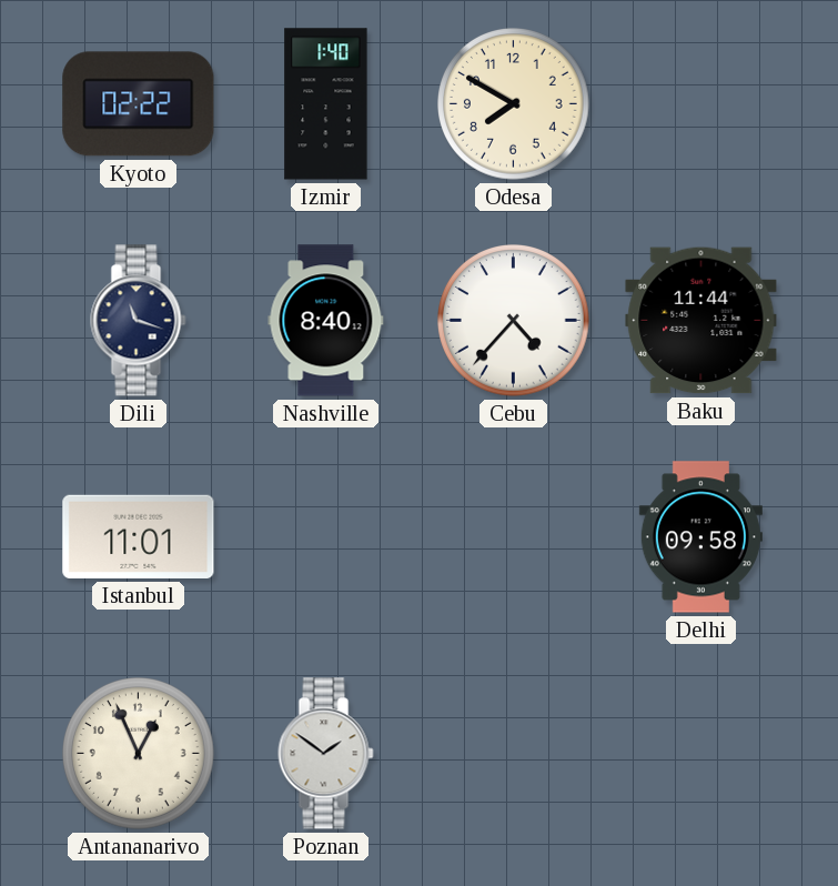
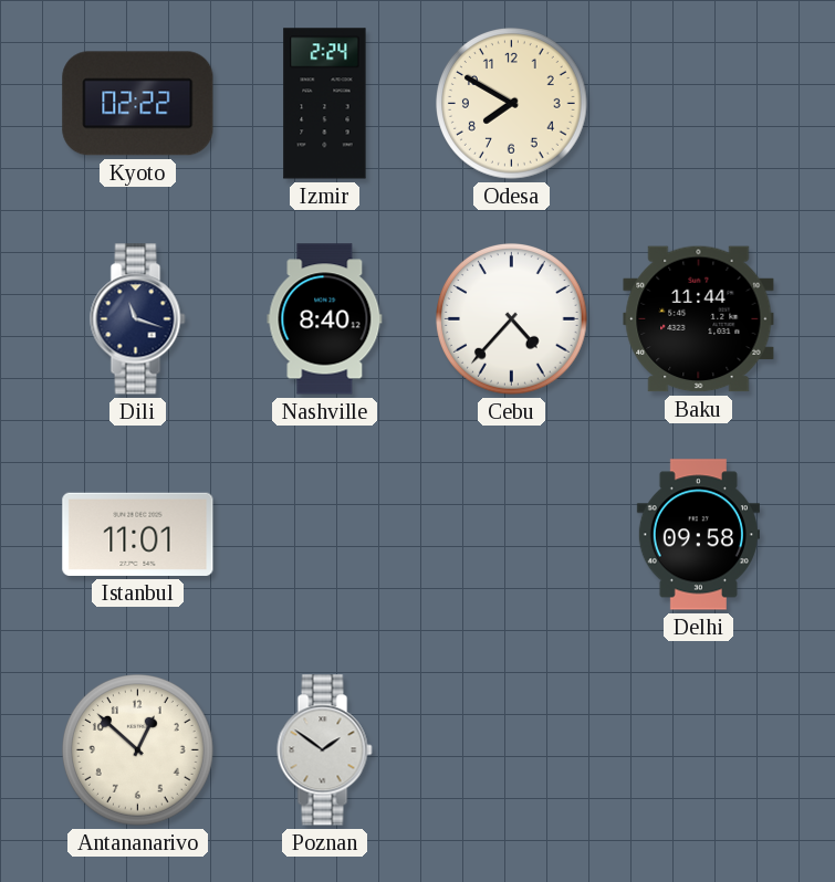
Izmir: 1:40 -> 2:24 (325, 104)
Antananarivo: 12:56 -> 12:52 (138, 750)
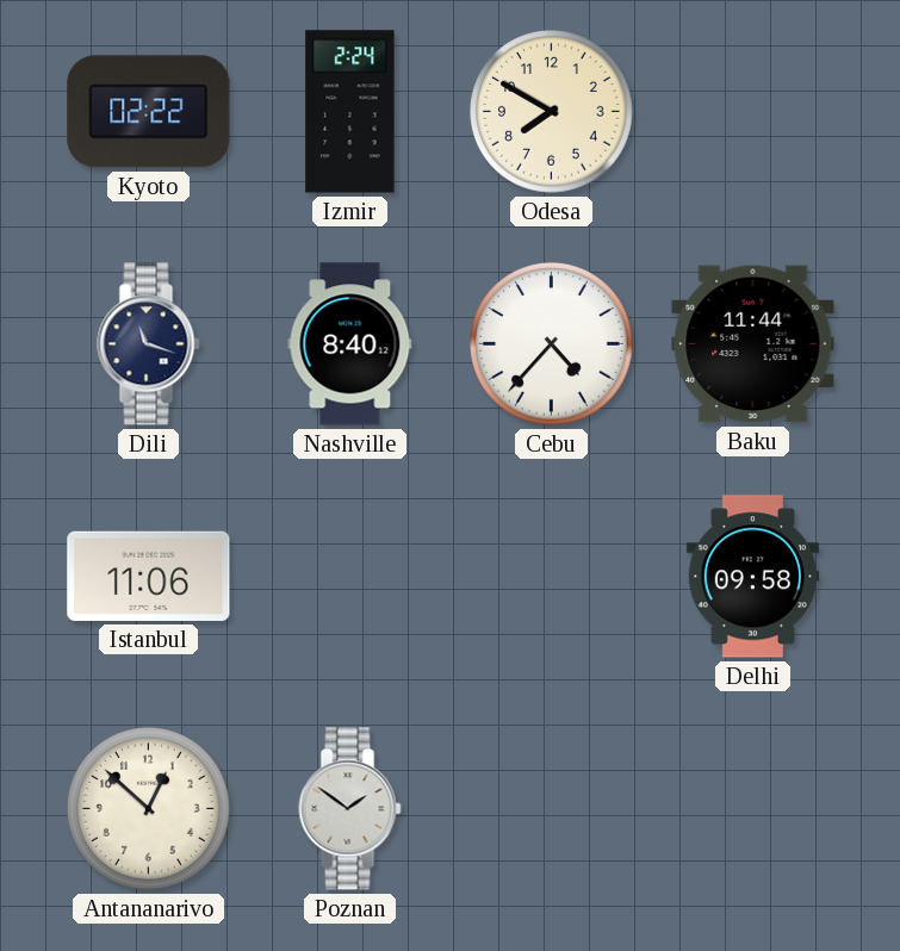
Istanbul: 11:01 -> 11:06 (149, 576)
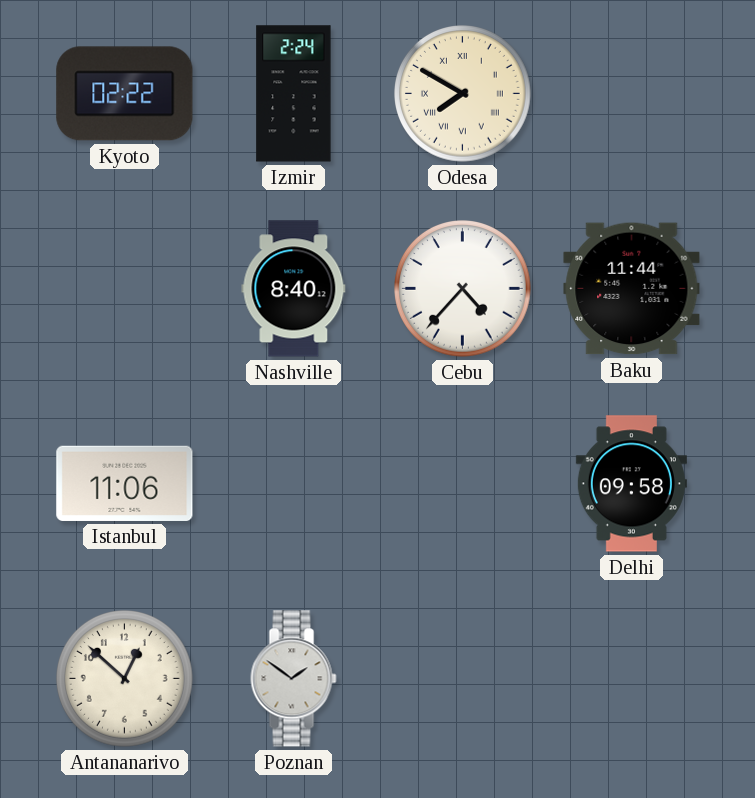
Odesa numerals: Arabic -> Roman (463, 94)
Dili: 11:18 -> none (149, 344)
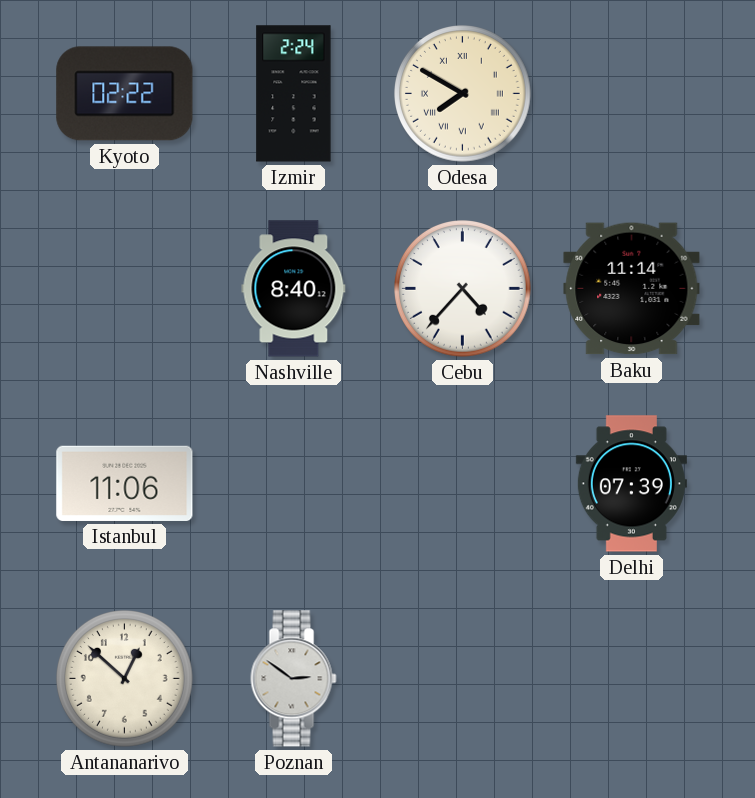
Baku: 11:44 -> 11:14 (632, 289)
Delhi: 09:58 -> 07:39 (631, 484)
Poznan: 1:51 -> 2:51 (294, 679)
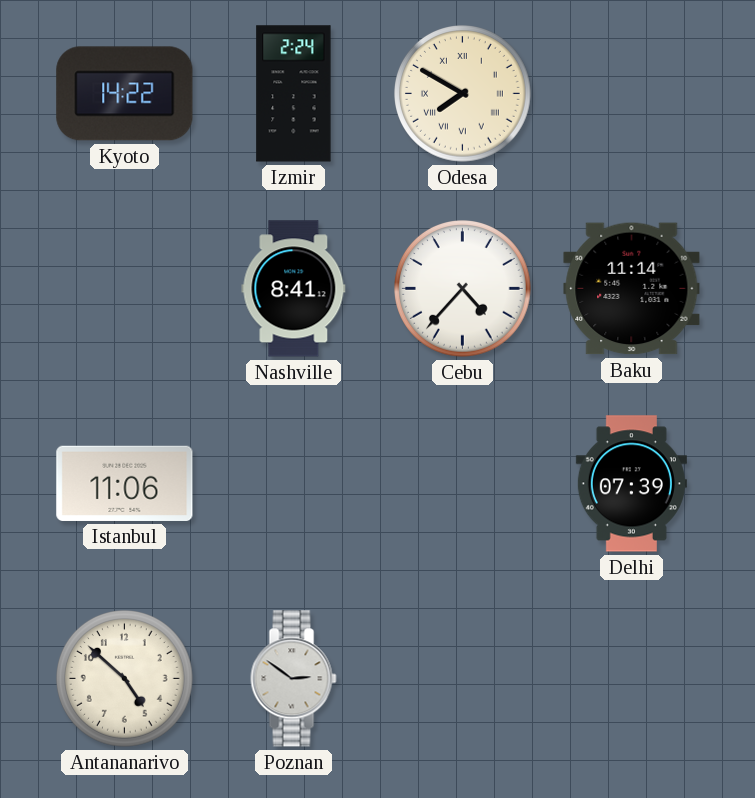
Kyoto: 02:22 -> 14:22 (125, 94)
Nashville: 8:40 -> 8:41 (294, 289)
Antananarivo: 12:52 -> 4:52 (125, 679)
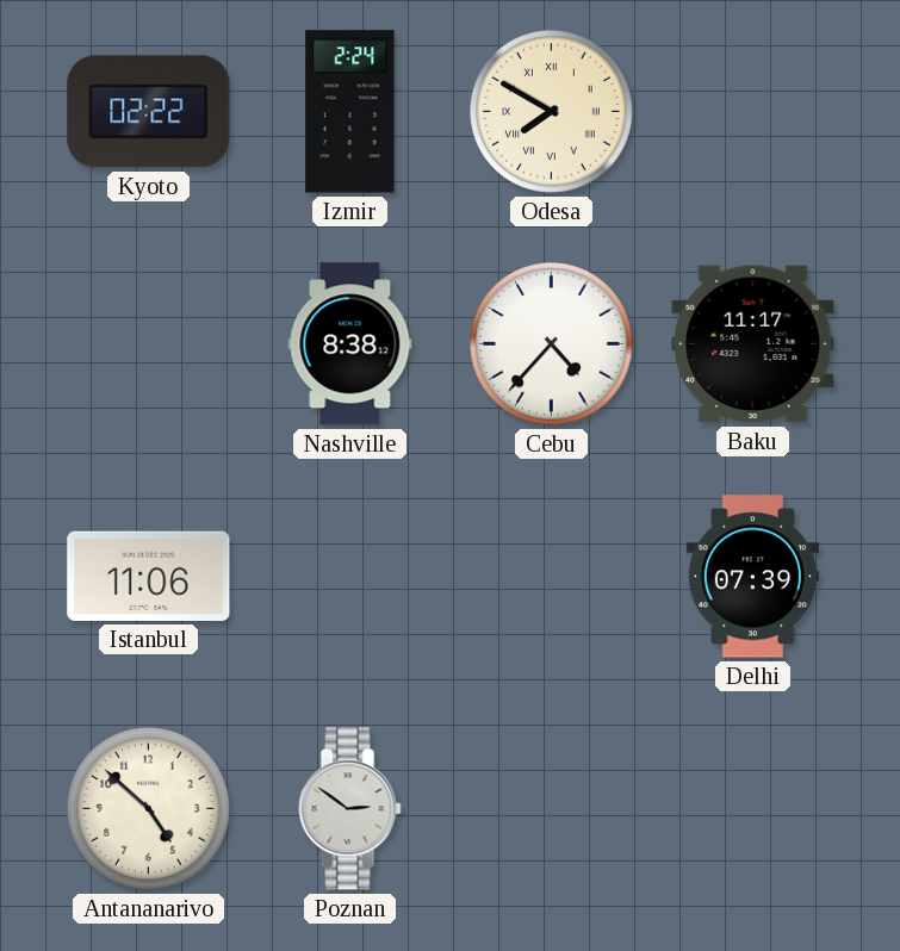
Kyoto: 14:22 -> 02:22 (149, 112)
Nashville: 8:41 -> 8:38 (350, 344)
Baku: 11:14 -> 11:17 (753, 344)
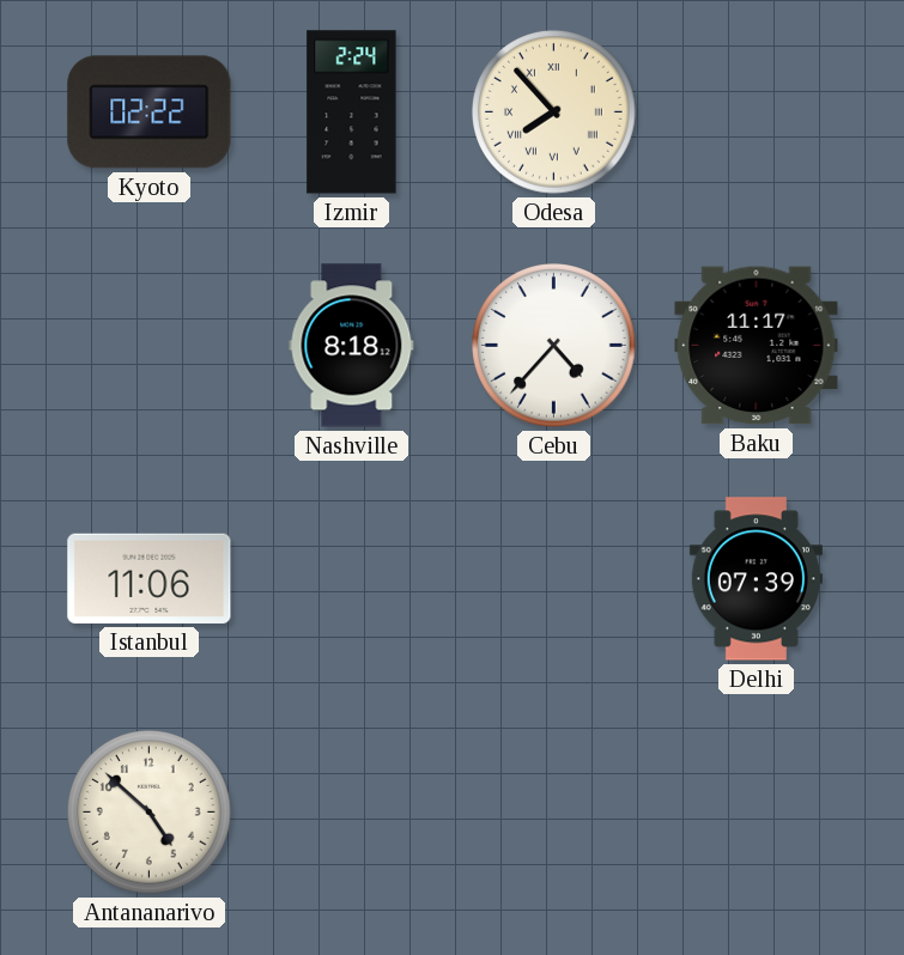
Odesa: 7:50 -> 7:53 (554, 112)
Nashville: 8:38 -> 8:18 (352, 346)
Poznan: 2:51 -> none (350, 809)
